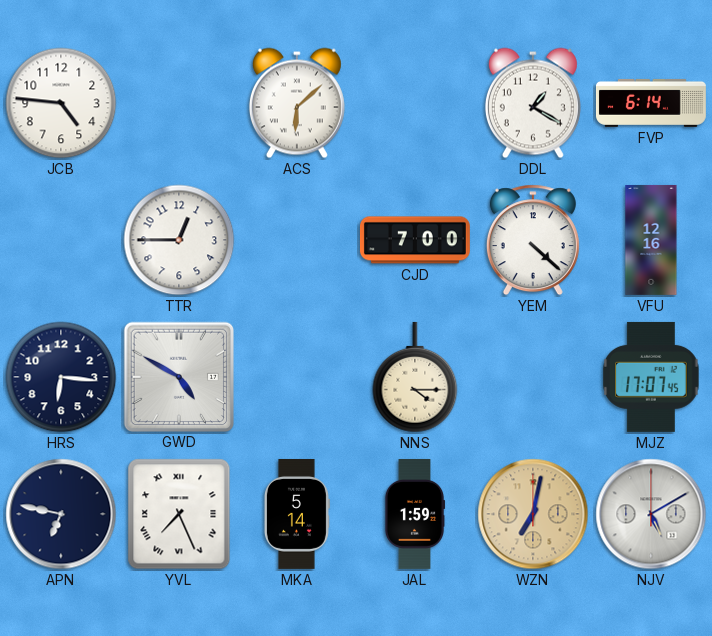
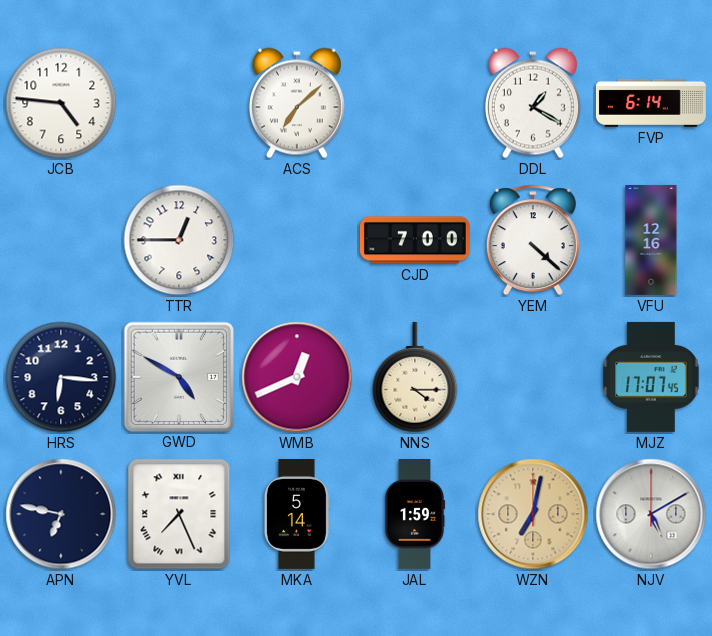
ACS: 6:08 -> 7:08 (297, 103)
WMB: none -> 12:41 (297, 377)
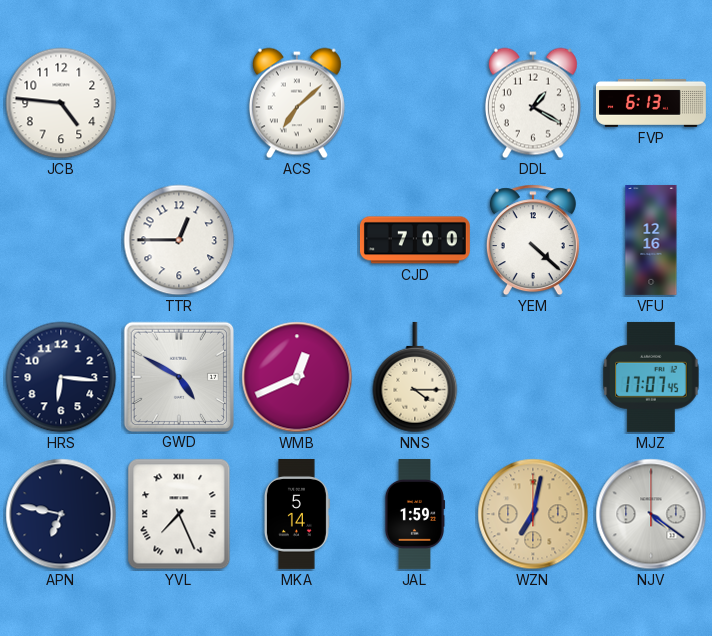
FVP: 6:14 -> 6:13 (651, 103)
NJV: 5:10 -> 4:21 (651, 514)
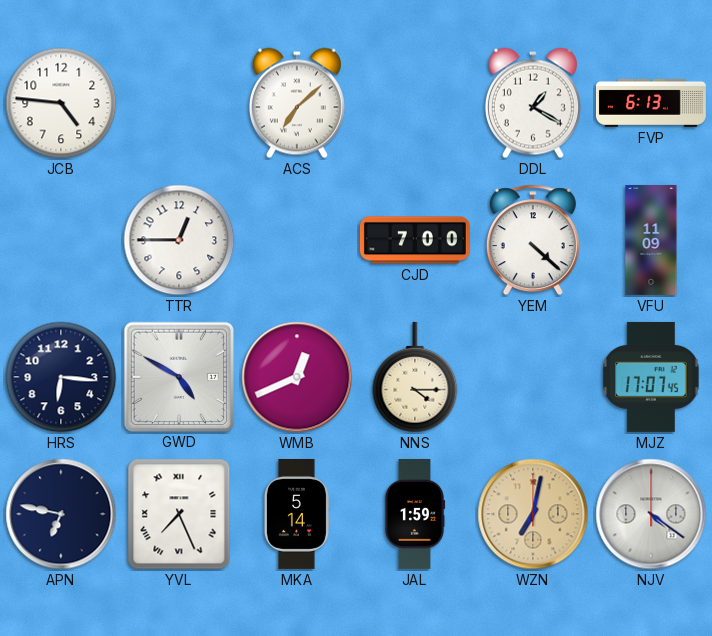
VFU: 12:16 -> 11:09 (651, 240)
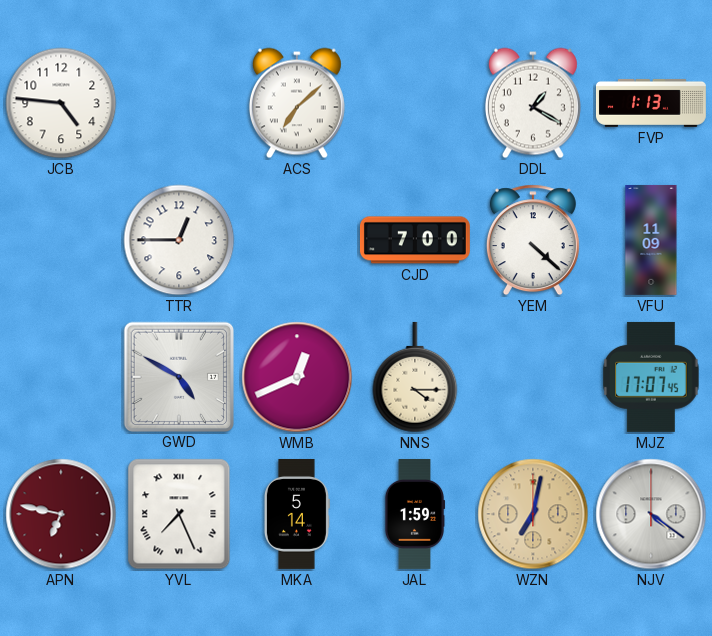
FVP: 6:13 -> 1:13 (651, 103)
HRS: 6:16 -> none (61, 377)
APN dial: navy -> burgundy (61, 514)
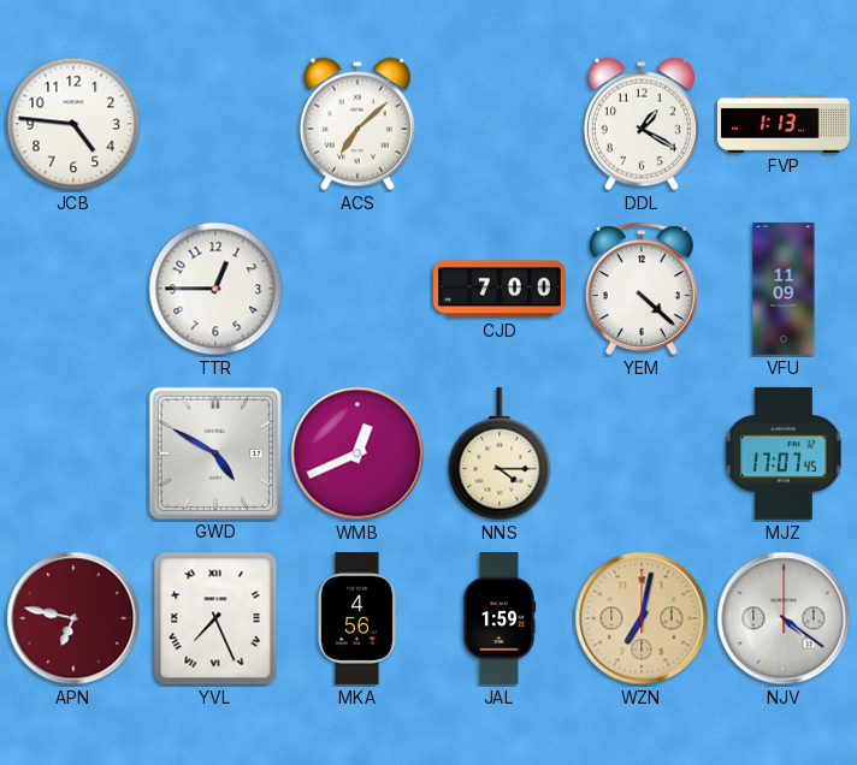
MKA: 5:14 -> 4:56 (356, 618)
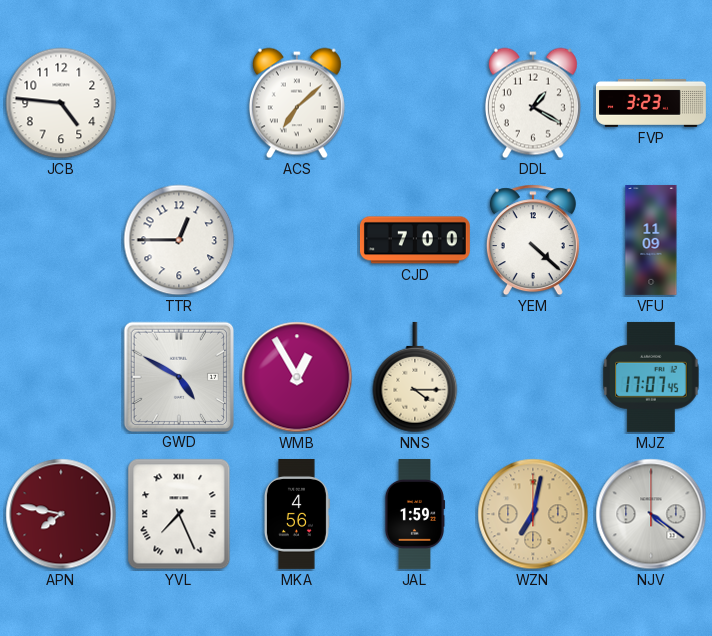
FVP: 1:13 -> 3:23 (651, 103)
WMB: 12:41 -> 12:55 (297, 377)
APN: 6:47 -> 7:47 (61, 514)
